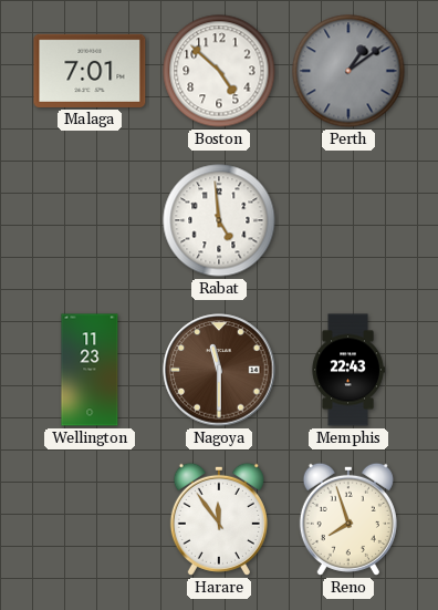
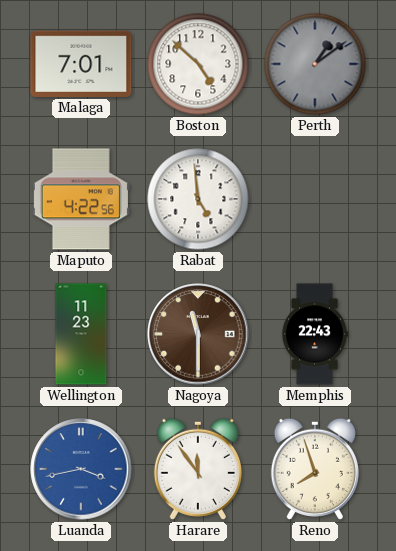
Maputo: none -> 4:22 (81, 199)
Luanda: none -> 3:43 (81, 469)
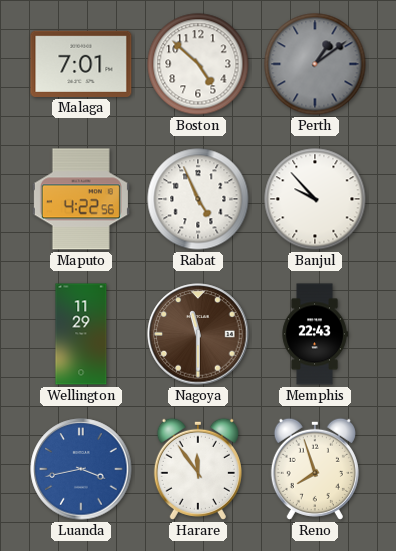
Rabat: 4:59 -> 4:56 (198, 199)
Banjul: none -> 9:53 (315, 199)
Wellington: 11:23 -> 11:29 (81, 334)
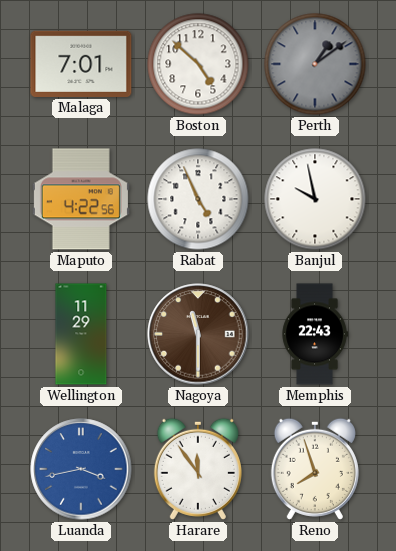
Banjul: 9:53 -> 9:58 (315, 199)
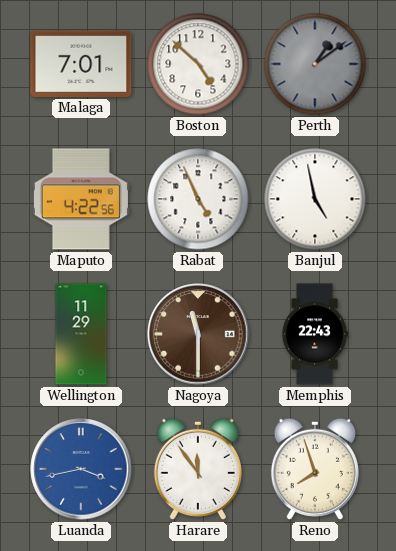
Banjul: 9:58 -> 4:58 (315, 199)
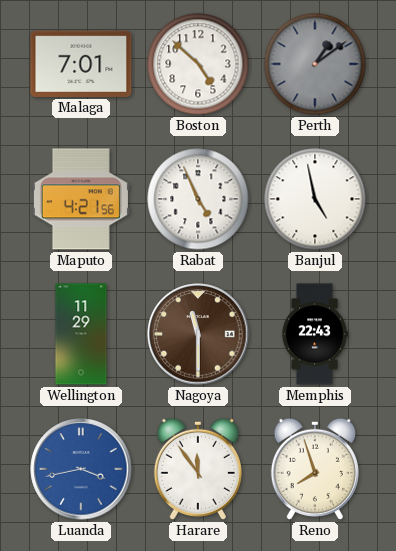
Maputo: 4:22 -> 4:21 (81, 199)
